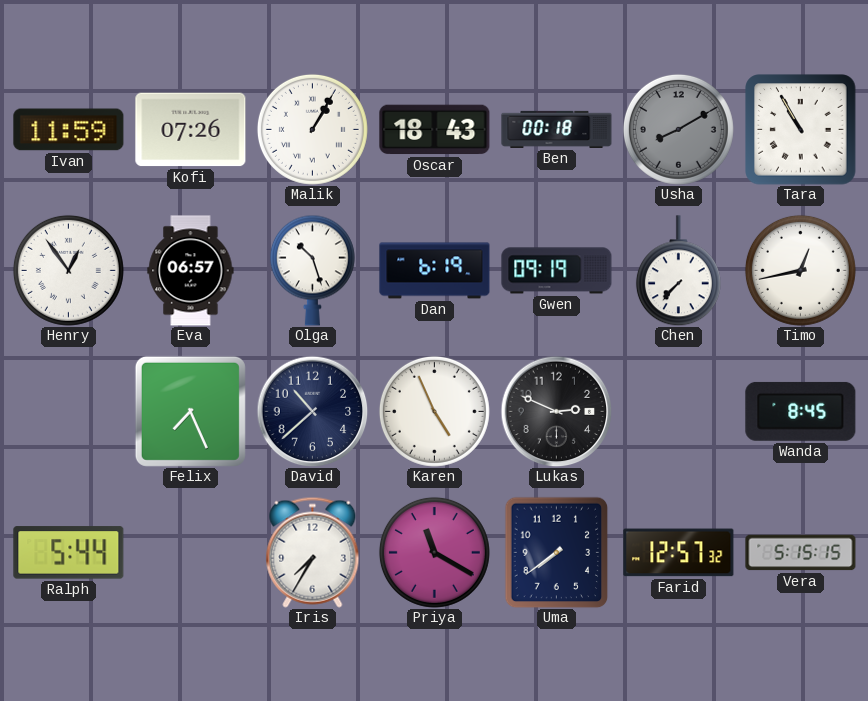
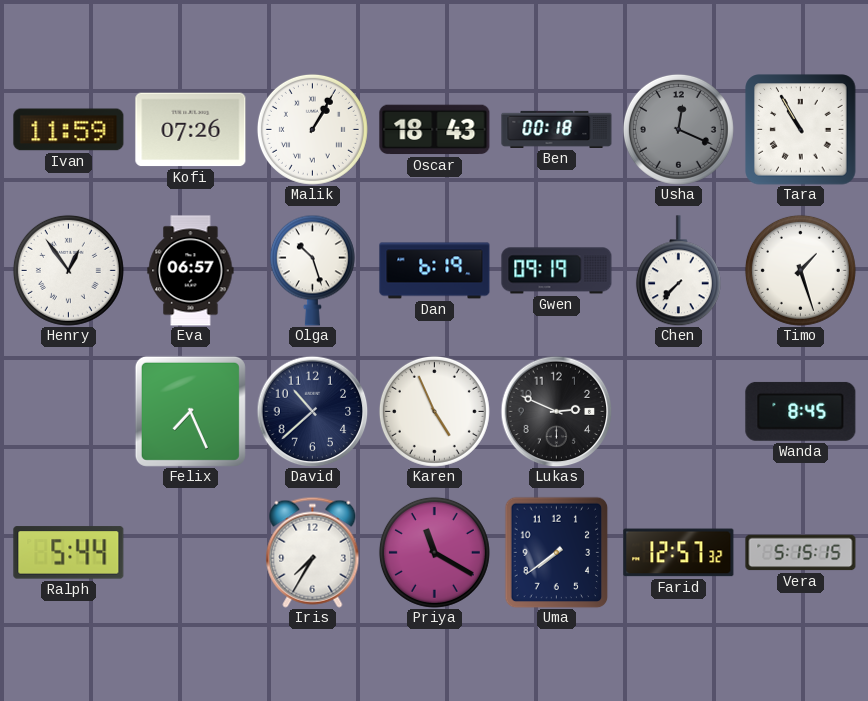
Usha: 8:10 -> 12:19 (678, 129)
Timo: 12:43 -> 1:27 (800, 270)
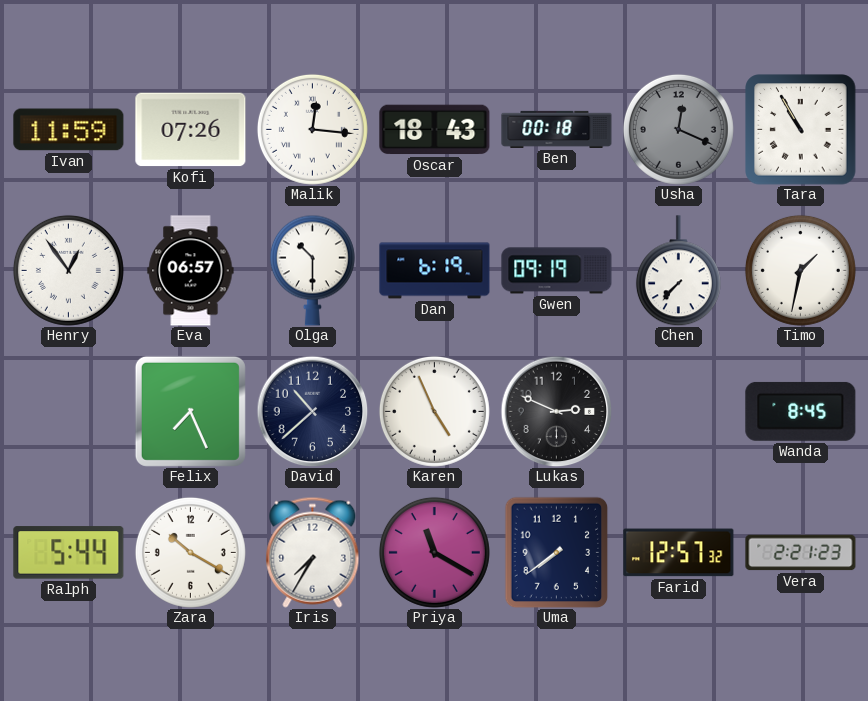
Malik: 1:05 -> 12:16 (312, 129)
Olga: 10:27 -> 10:30 (312, 270)
Timo: 1:27 -> 1:32 (800, 270)
Zara: none -> 10:20 (190, 552)
Vera: 5:15 -> 2:21 (801, 553)
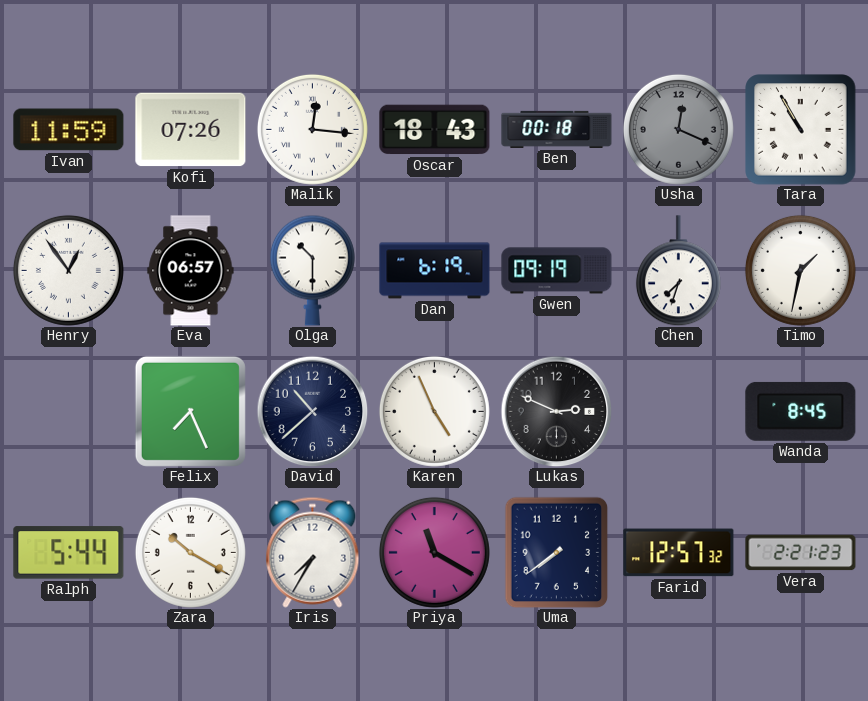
Chen: 7:37 -> 7:33 (678, 271)
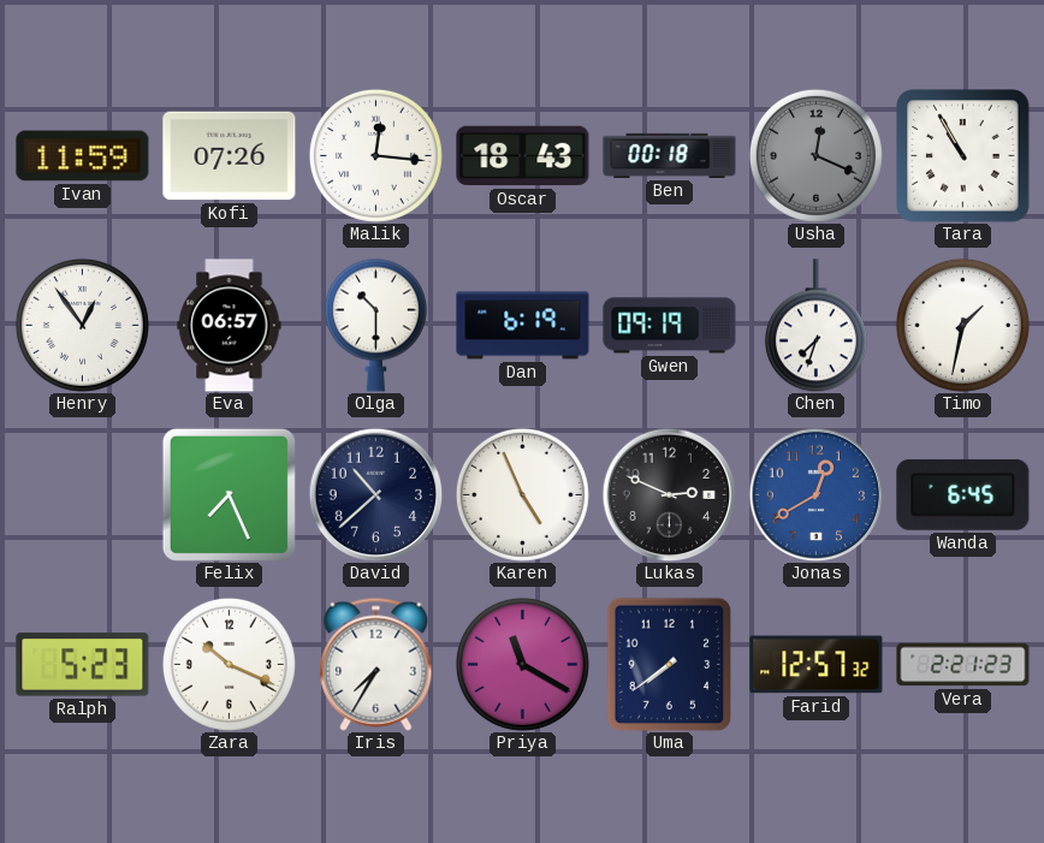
Jonas: none -> 12:40 (815, 494)
Wanda: 8:45 -> 6:45 (963, 494)
Ralph: 5:44 -> 5:23 (83, 665)
Zara: 10:20 -> 10:19 (229, 664)
